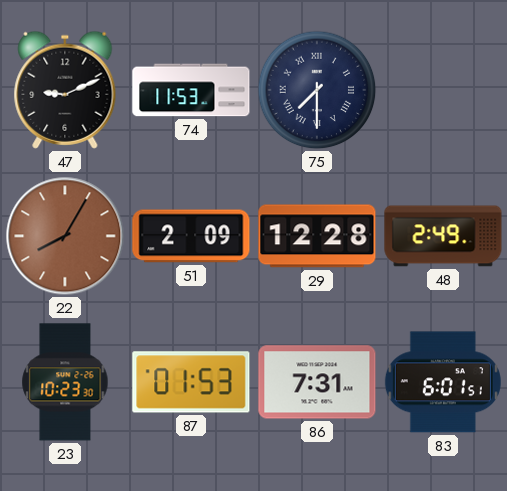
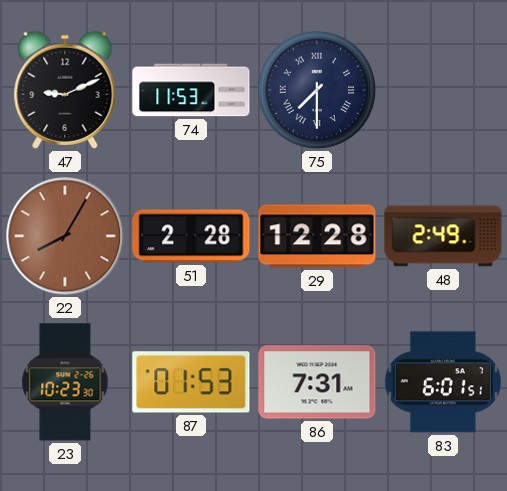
51: 2:09 -> 2:28 (191, 236)
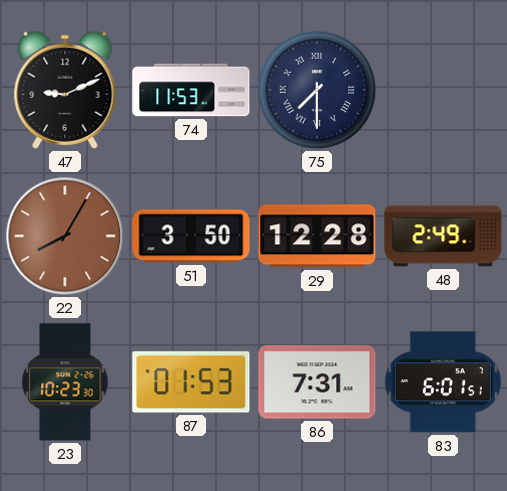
51: 2:28 -> 3:50 (191, 236)
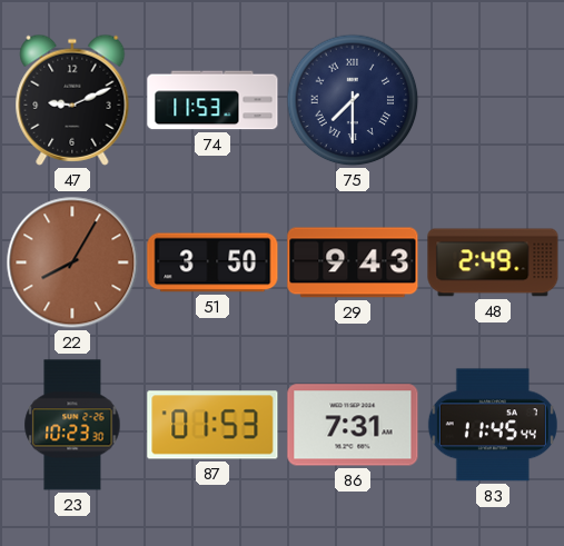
29: 12:28 -> 9:43 (353, 262)
83: 6:01 -> 11:45 (493, 425)
